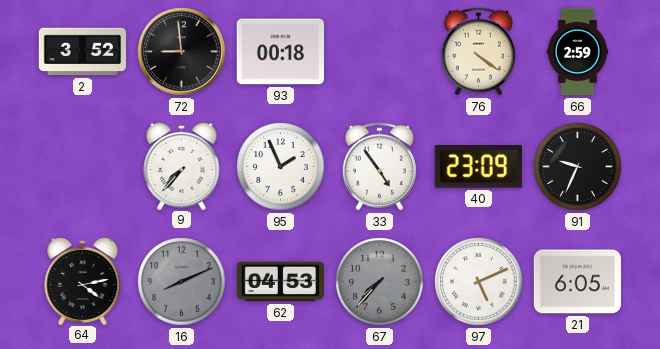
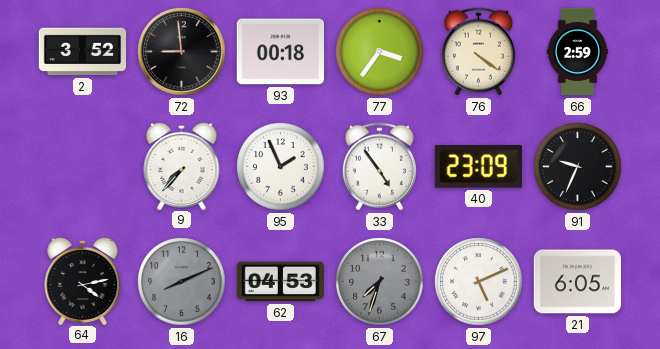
77: none -> 3:36 (380, 52)
67: 7:37 -> 7:33 (380, 282)
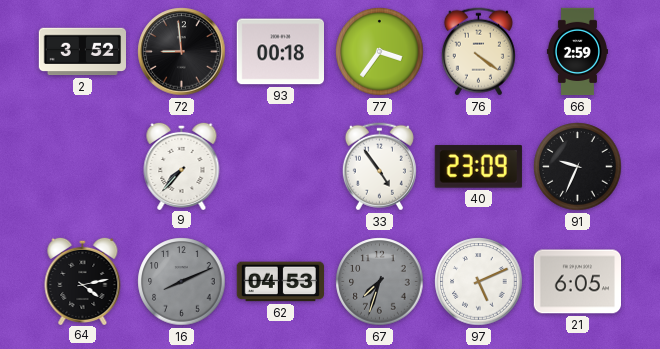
95: 1:56 -> none (281, 167)
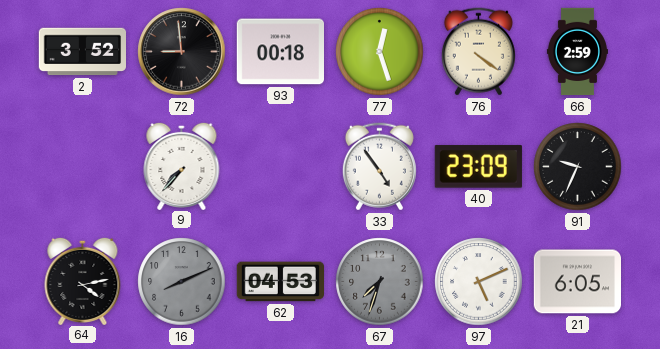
77: 3:36 -> 12:27 (380, 52)
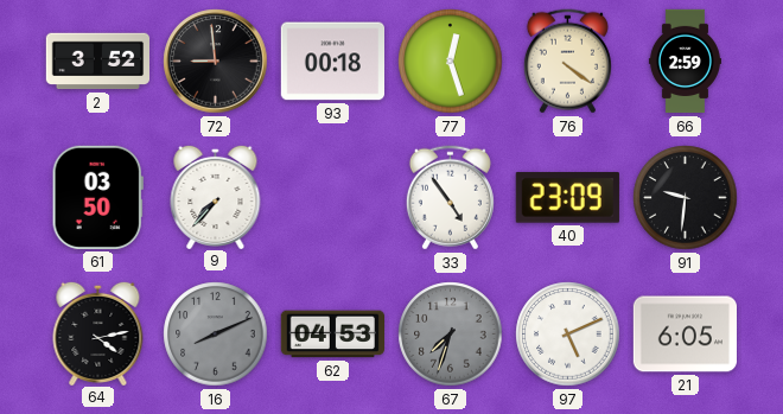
61: none -> 03:50 (97, 197)
91: 9:34 -> 9:31 (686, 198)
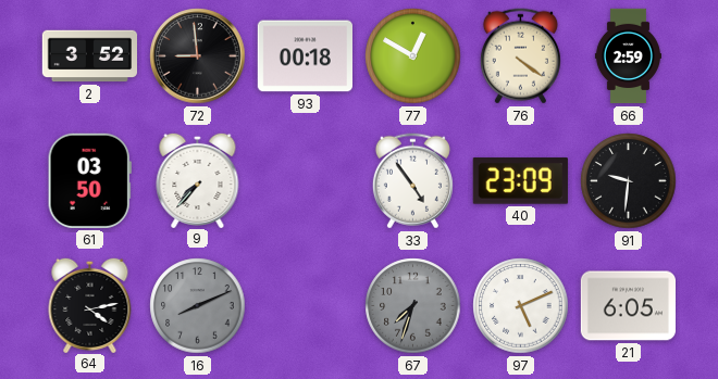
77: 12:27 -> 12:50 (413, 56)
62: 04:53 -> none (332, 335)
